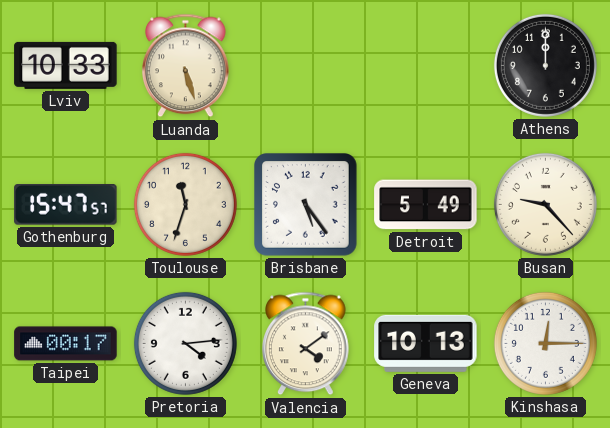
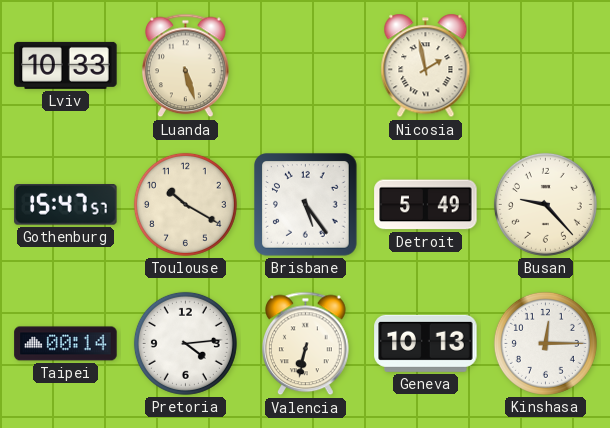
Nicosia: none -> 1:58 (426, 66)
Athens: 12:00 -> none (545, 65)
Toulouse: 11:33 -> 10:20 (185, 204)
Taipei: 00:17 -> 00:14 (66, 344)
Valencia: 4:09 -> 6:32 (306, 344)
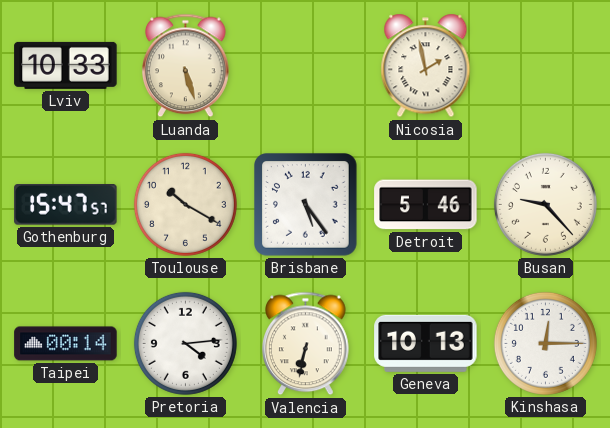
Detroit: 5:49 -> 5:46 (426, 205)
